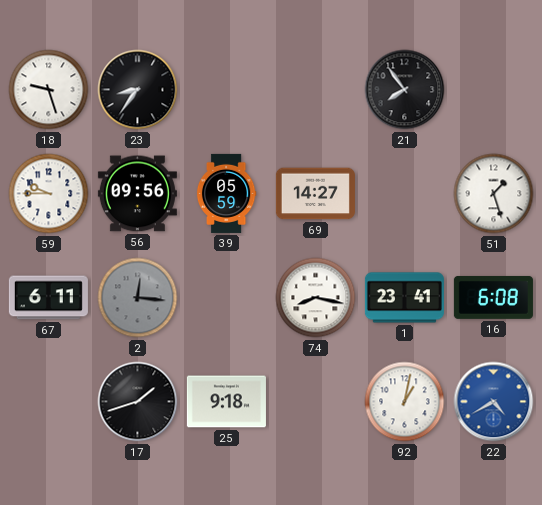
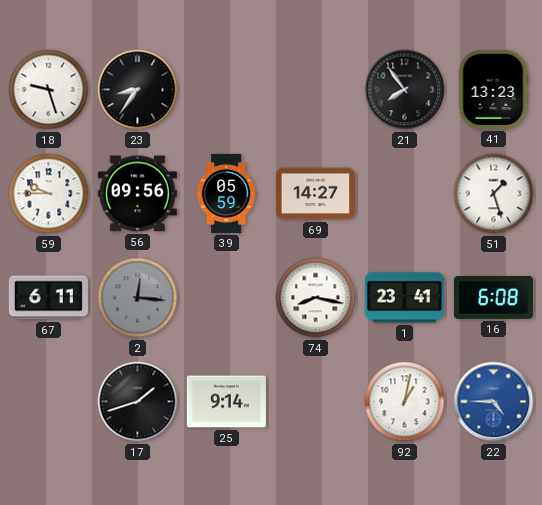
41: none -> 13:23 (493, 89)
25: 9:18 -> 9:14 (226, 402)
22: 4:40 -> 4:45 (494, 402)
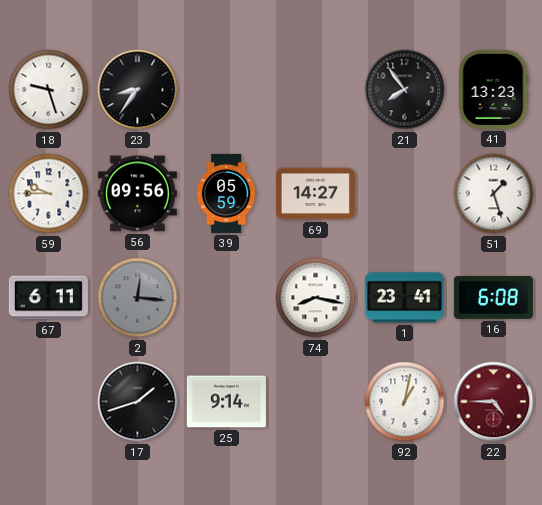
22 dial: blue -> burgundy (494, 402)
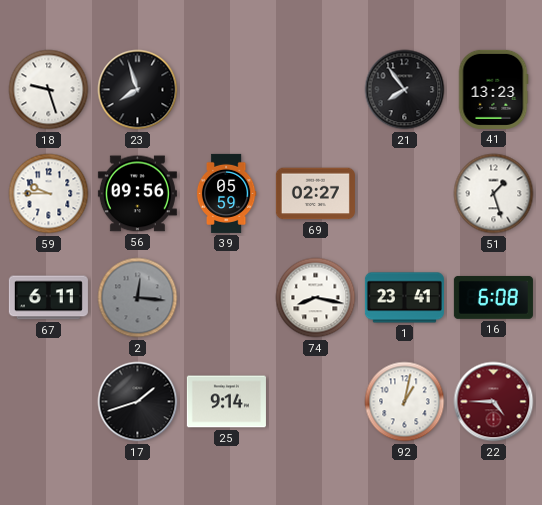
23: 8:36 -> 7:57 (138, 90)
69: 14:27 -> 02:27 (315, 194)
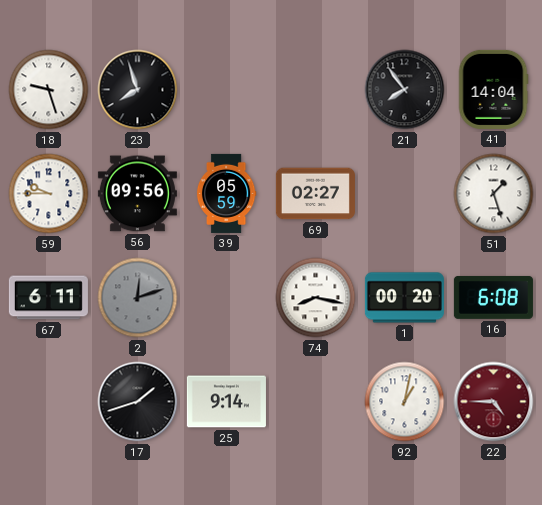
41: 13:23 -> 14:04 (493, 89)
2: 12:16 -> 12:12 (138, 298)
1: 23:41 -> 00:20 (404, 298)
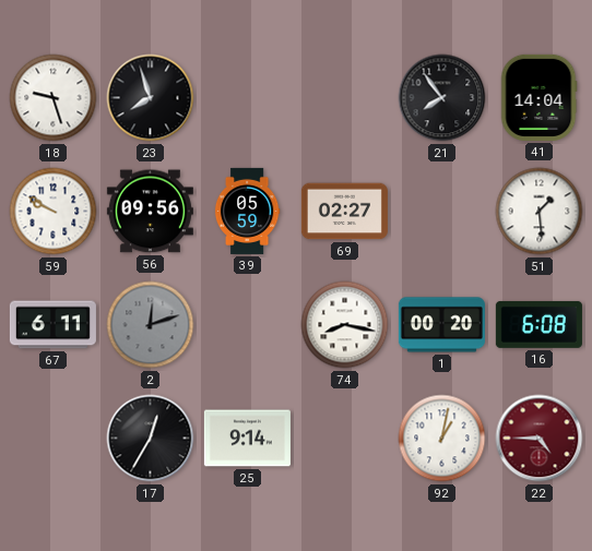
59: 9:45 -> 9:50 (54, 212)
51: 1:27 -> 1:29 (540, 212)
17: 1:42 -> 12:35 (151, 439)
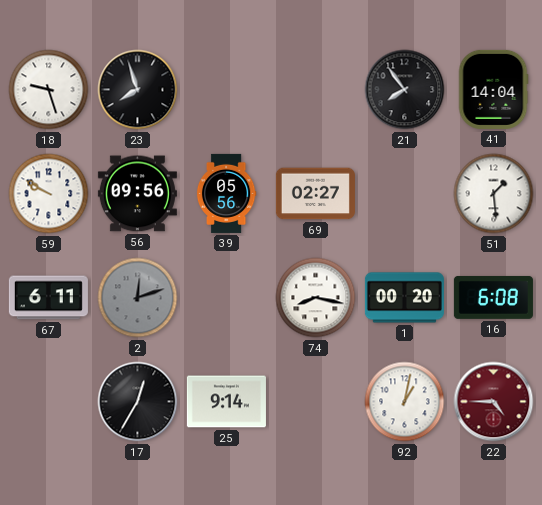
39: 05:59 -> 05:56 (226, 193)
